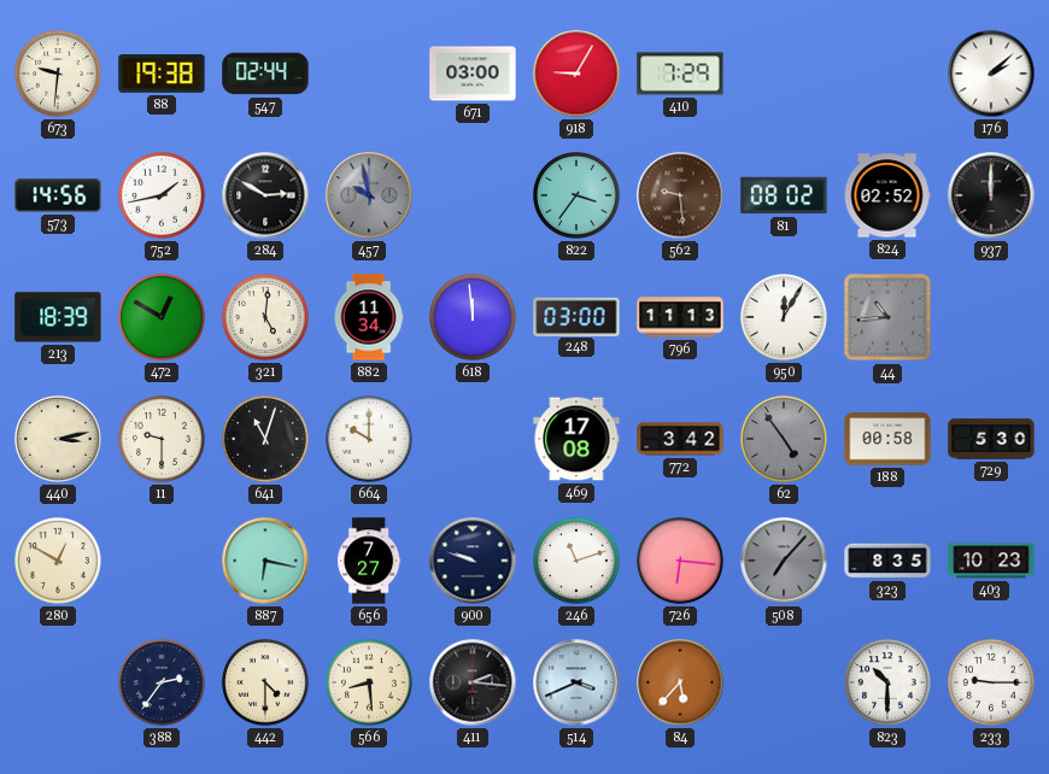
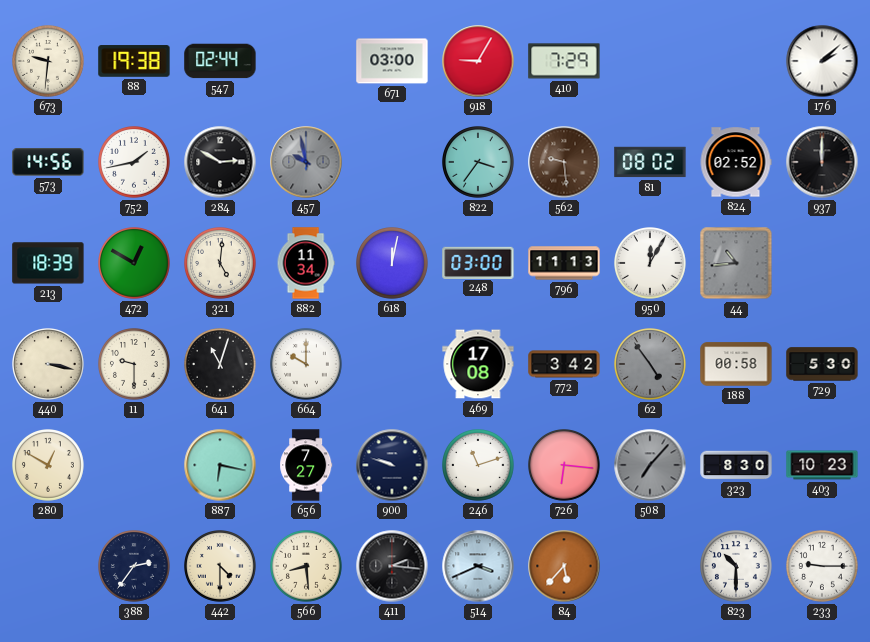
618: 11:59 -> 12:02 (393, 264)
440: 3:13 -> 3:17 (49, 365)
323: 8:35 -> 8:30 (736, 465)
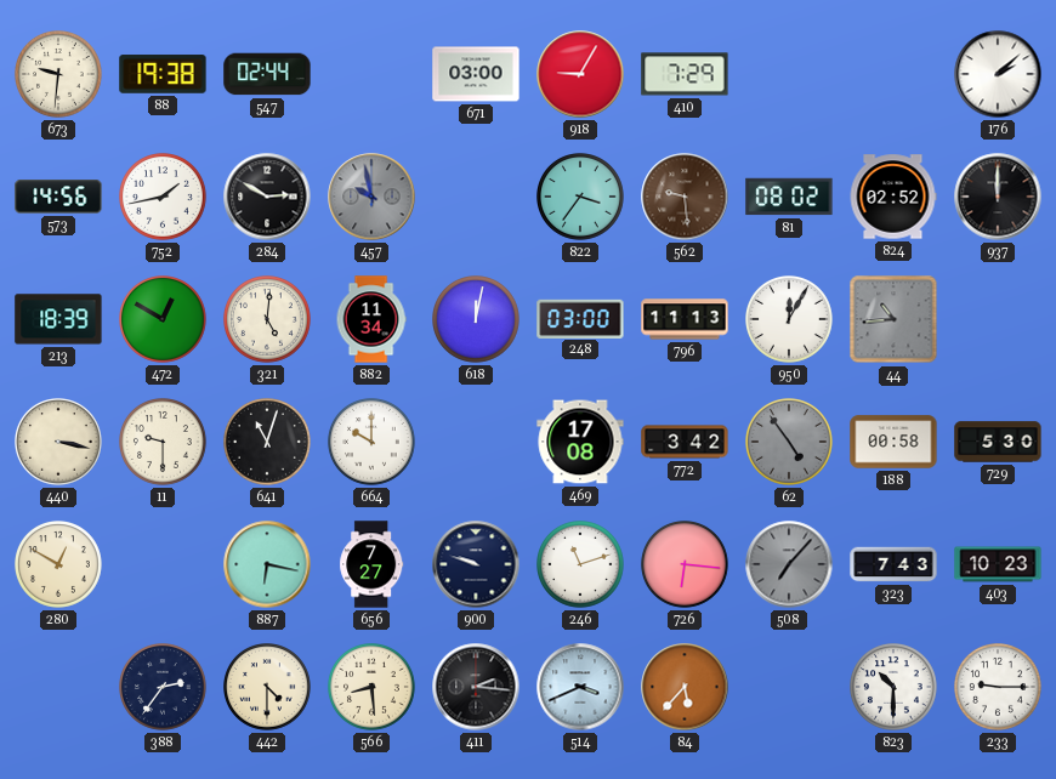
323: 8:30 -> 7:43 (893, 564)
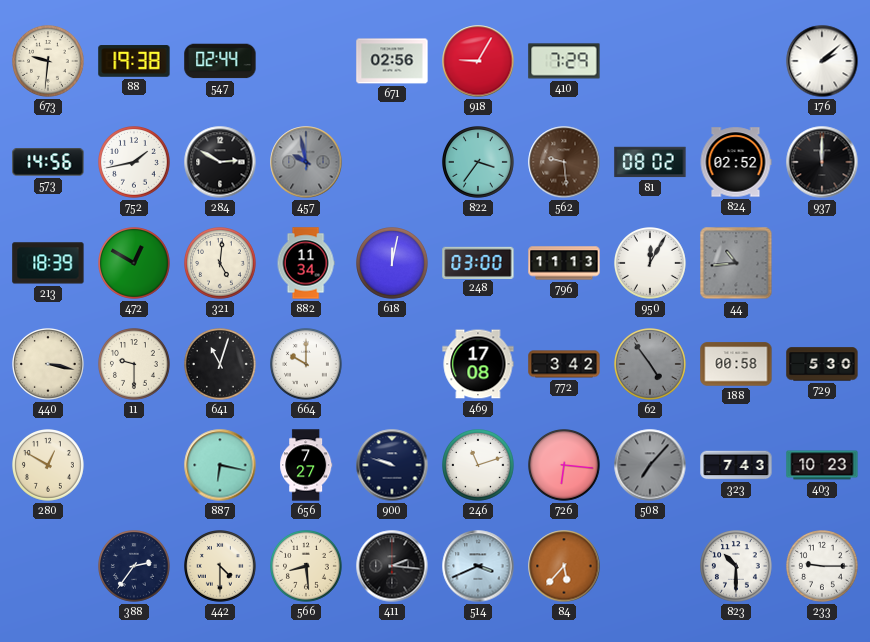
671: 03:00 -> 02:56 (392, 61)
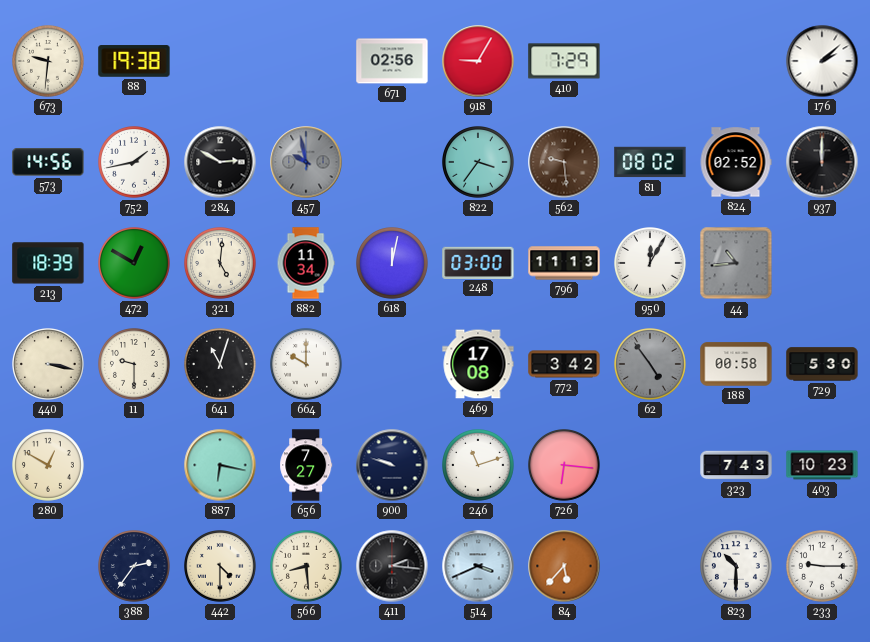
547: 02:44 -> none (220, 61)
508: 7:07 -> none (650, 465)
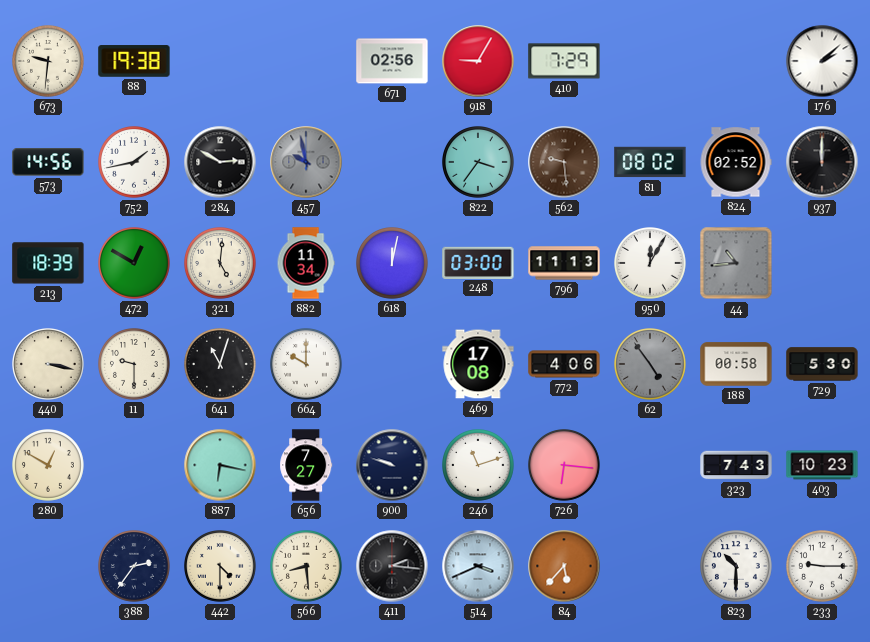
772: 3:42 -> 4:06 (564, 364)
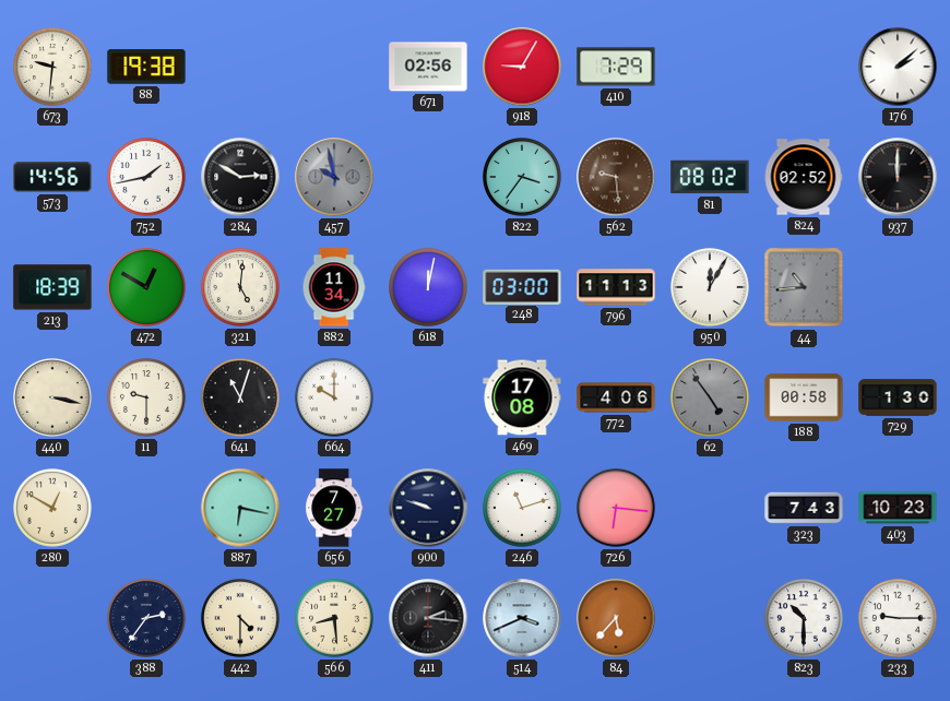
729: 5:30 -> 1:30 (898, 397)
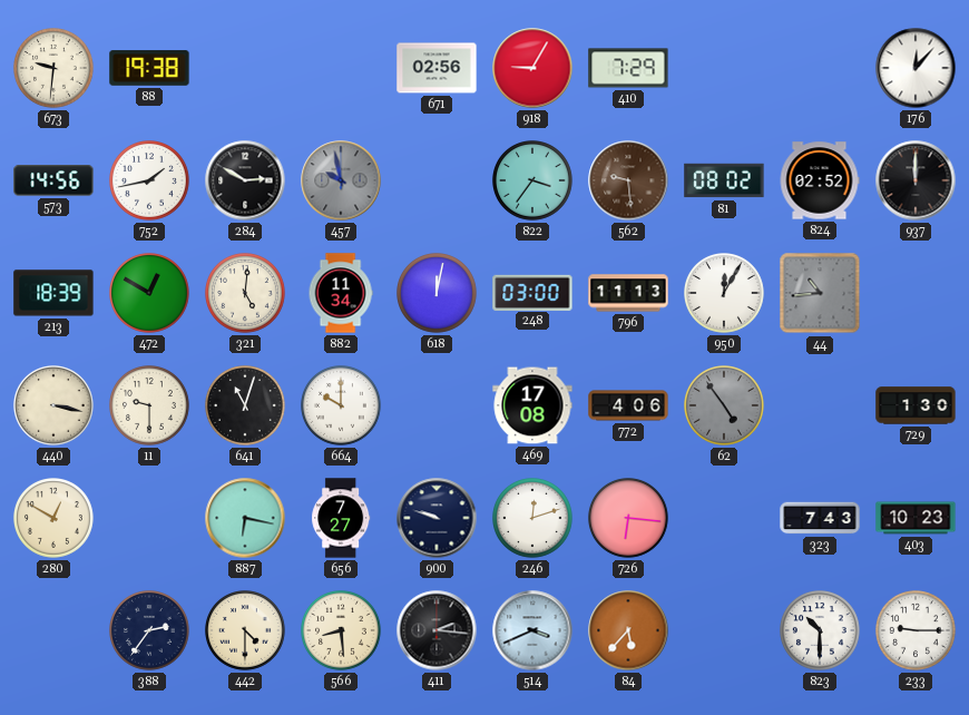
176: 2:08 -> 12:07 (916, 68)
188: 00:58 -> none (804, 397)
246: 11:12 -> 12:12 (534, 519)
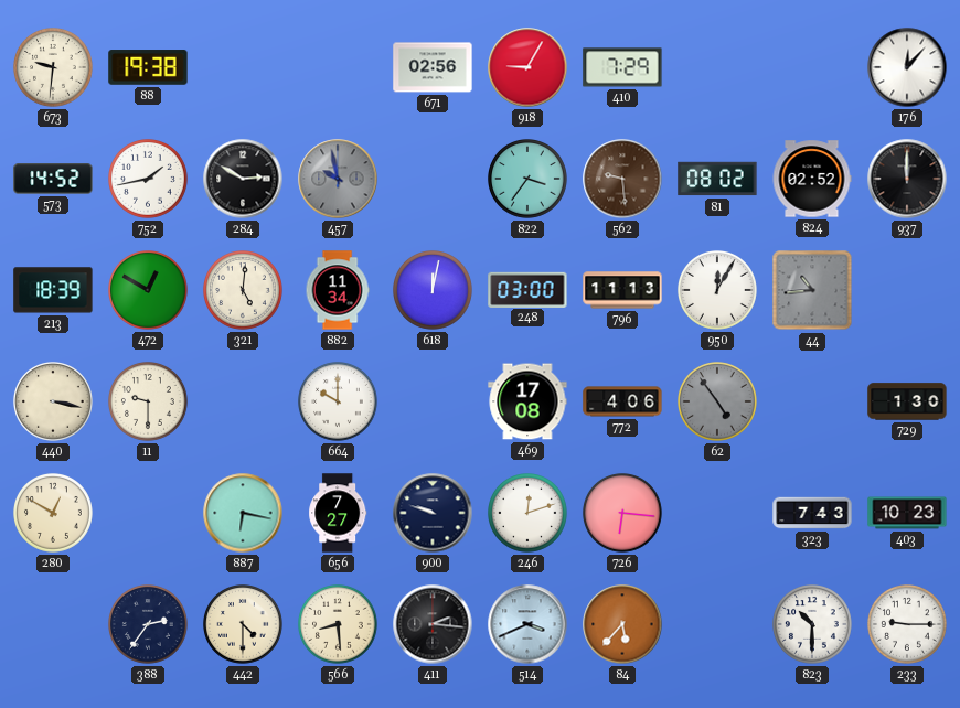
573: 14:56 -> 14:52 (53, 179)
641: 11:03 -> none (246, 407)
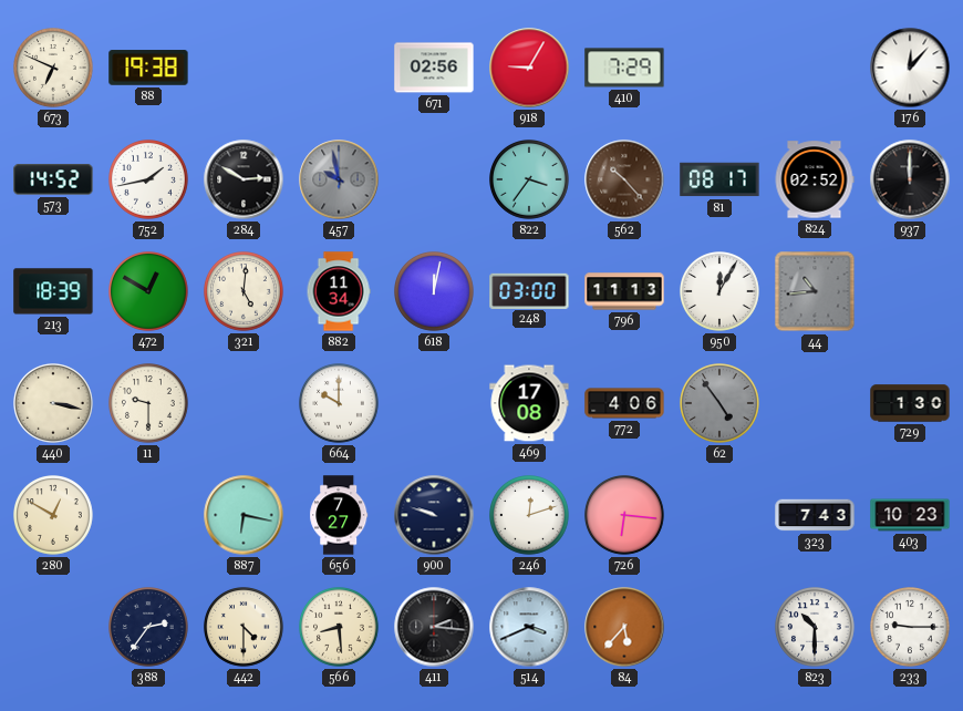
673: 9:31 -> 6:49 (54, 69)
562: 9:29 -> 10:23 (624, 179)
81: 08:02 -> 08:17 (719, 179)
